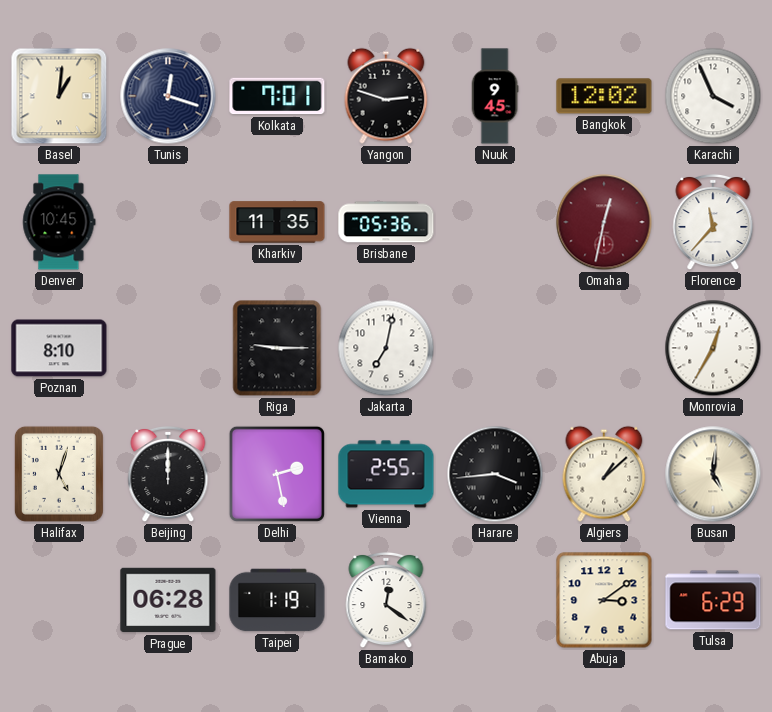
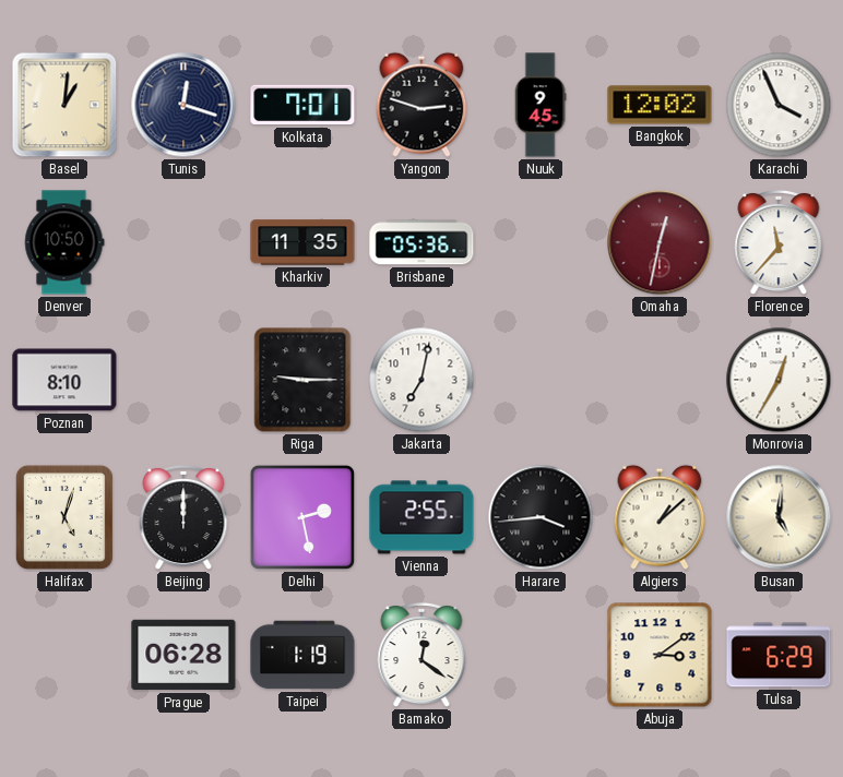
Denver: 10:45 -> 10:50 (64, 242)
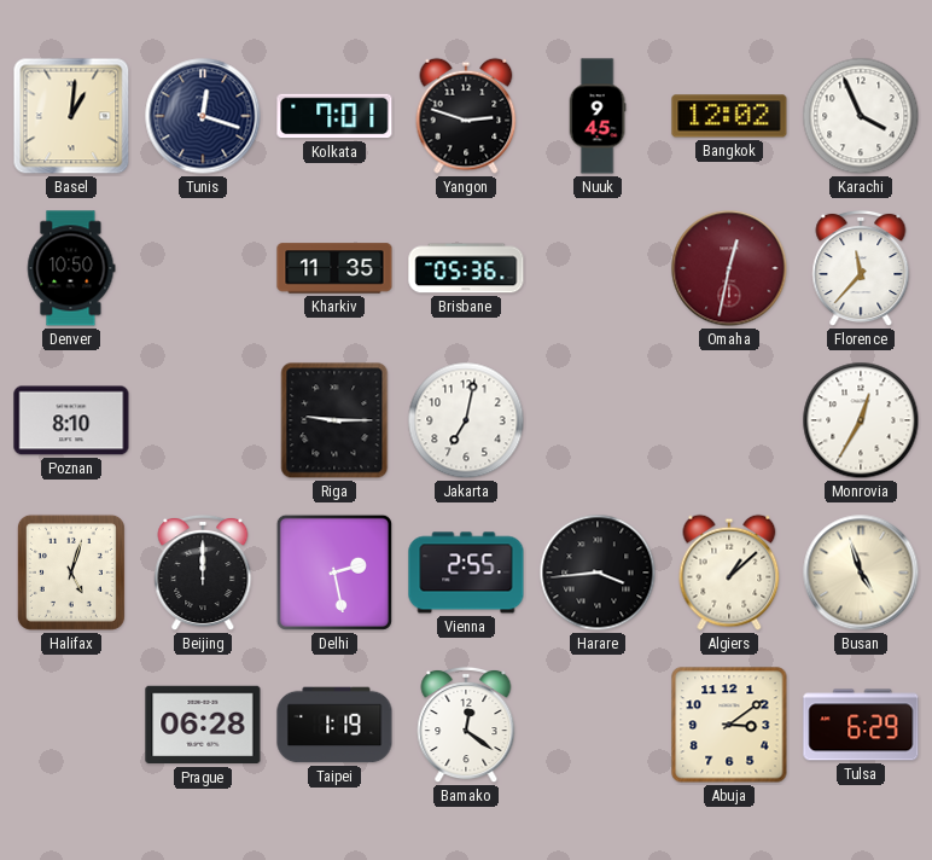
Busan: 5:01 -> 4:57 (861, 573)
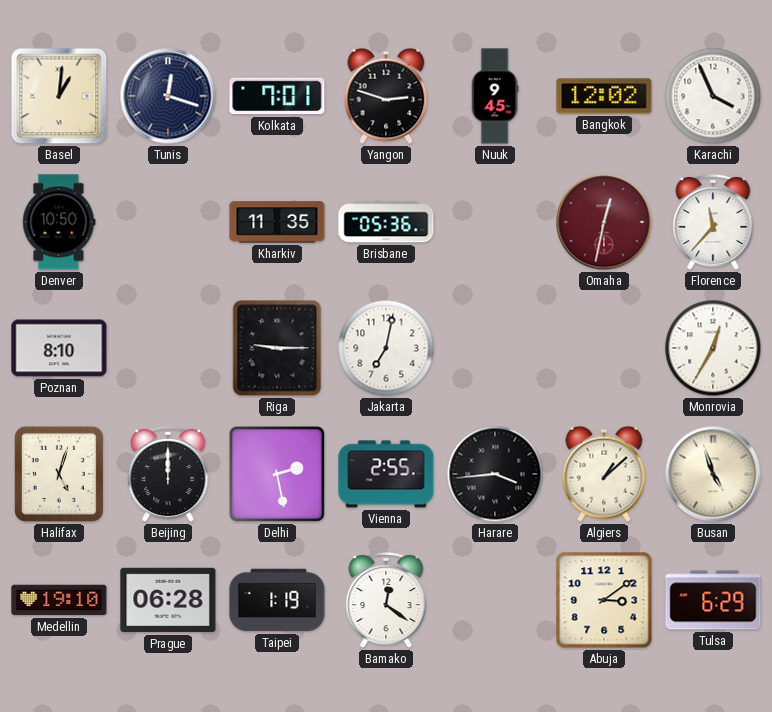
Medellin: none -> 19:10 (59, 600)
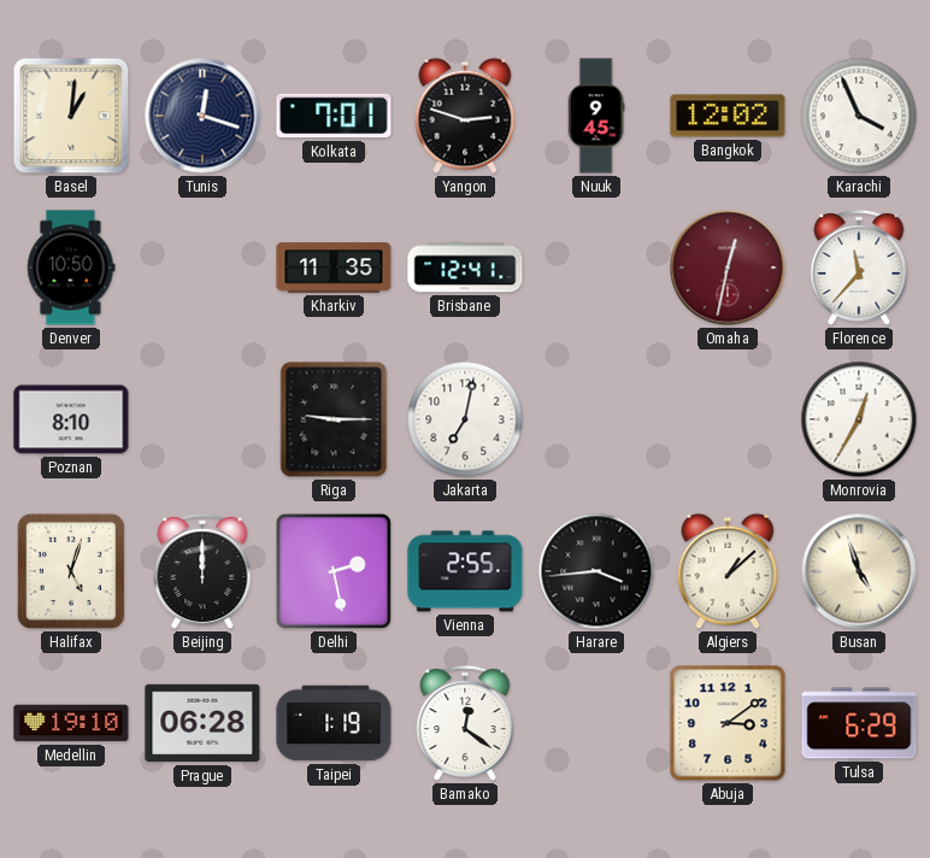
Brisbane: 05:36 -> 12:41 (465, 268)
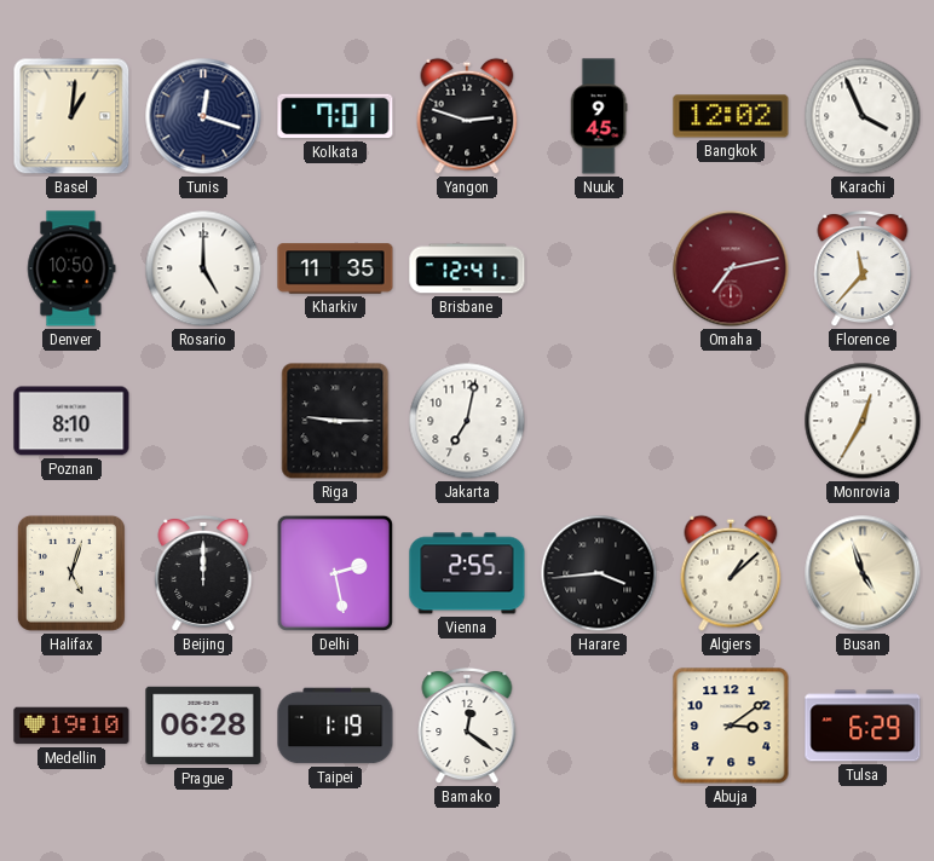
Rosario: none -> 5:00 (203, 268)
Omaha: 12:32 -> 7:13 (731, 268)
